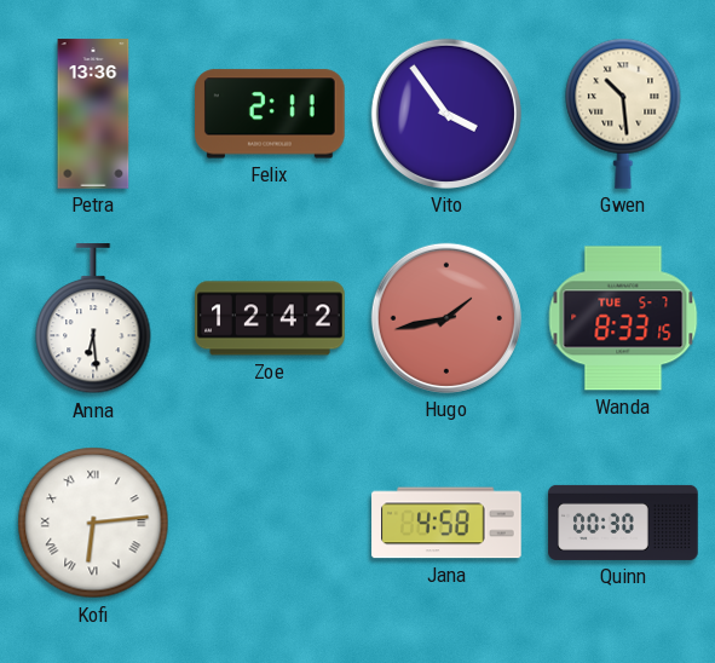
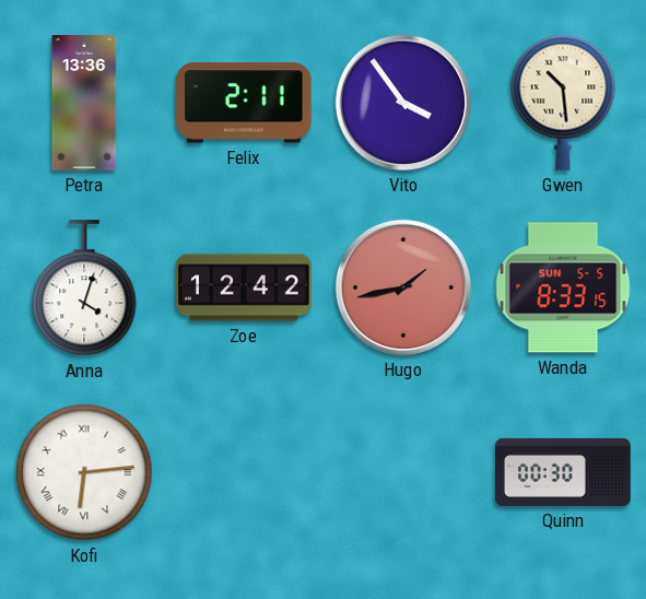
Anna: 6:29 -> 4:03 (84, 289)
Wanda date: TUE 5-7 -> SUN 5-5 (563, 287)
Jana: 4:58 -> none (446, 523)
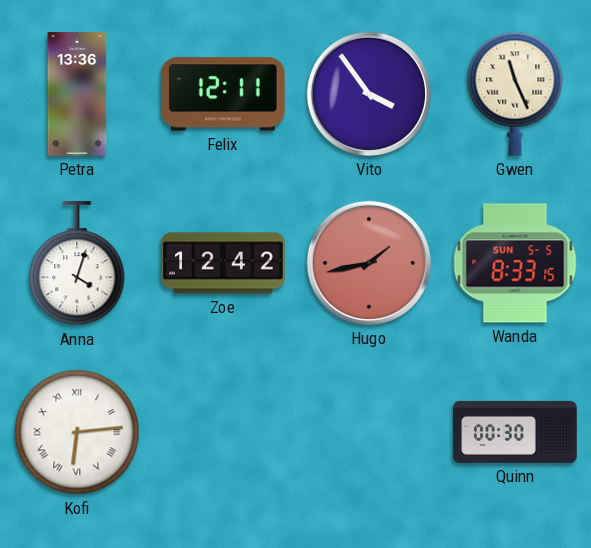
Felix: 2:11 -> 12:11 (224, 94)
Gwen: 10:29 -> 11:26 (515, 94)
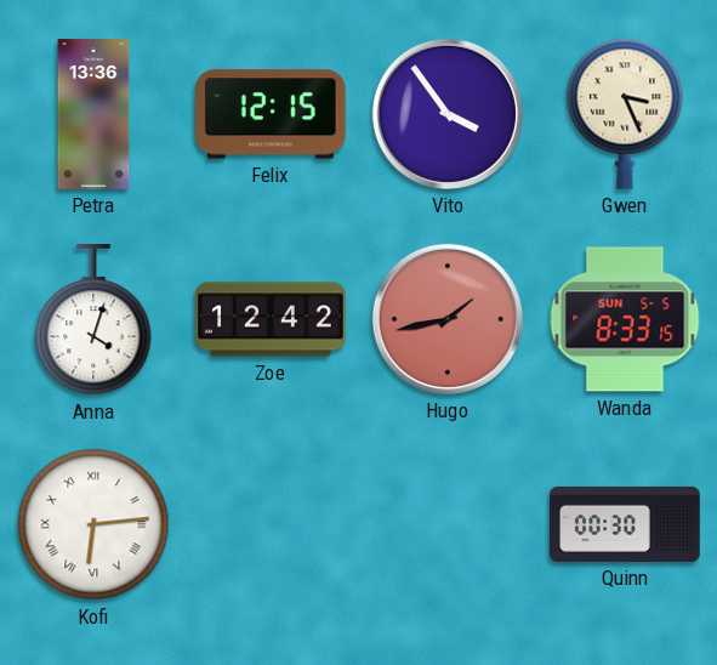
Felix: 12:11 -> 12:15 (272, 114)
Gwen: 11:26 -> 3:26 (625, 114)
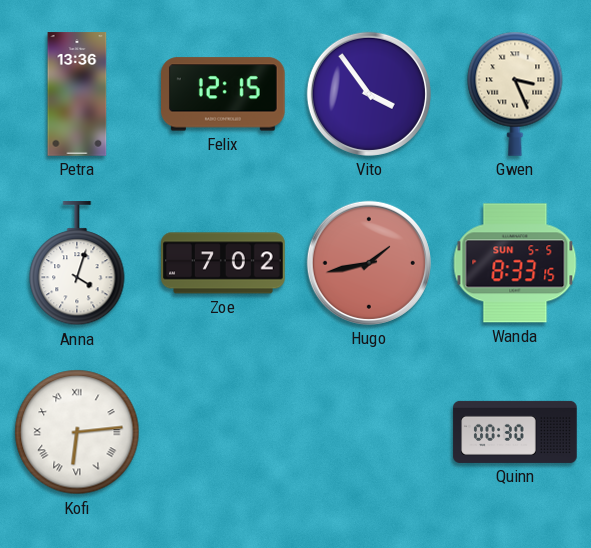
Zoe: 12:42 -> 7:02 (223, 263)
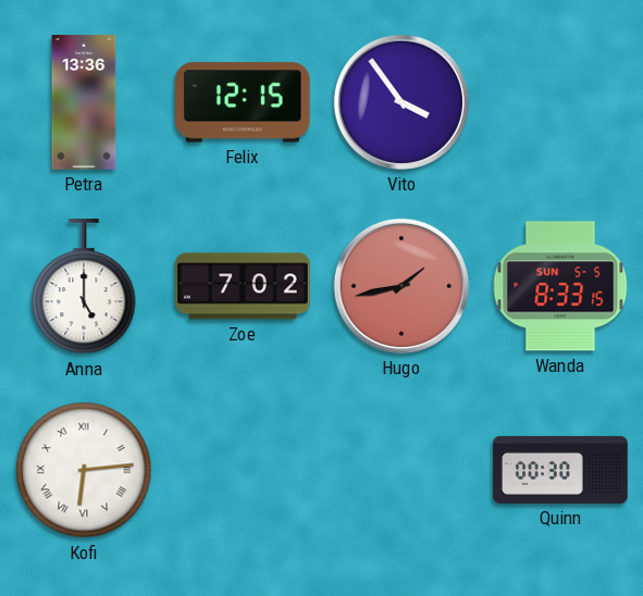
Gwen: 3:26 -> none (515, 94)
Anna: 4:03 -> 5:00 (84, 287)
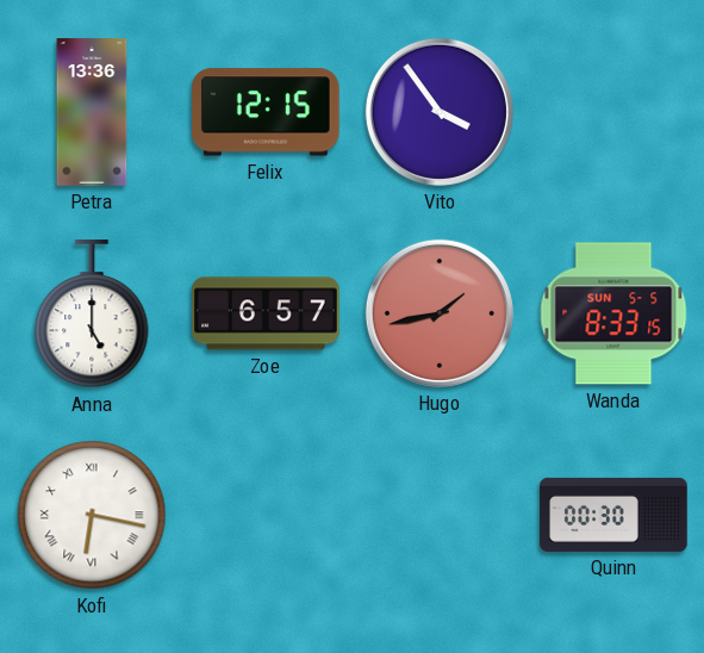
Zoe: 7:02 -> 6:57 (266, 313)
Kofi: 6:14 -> 6:17 (92, 515)
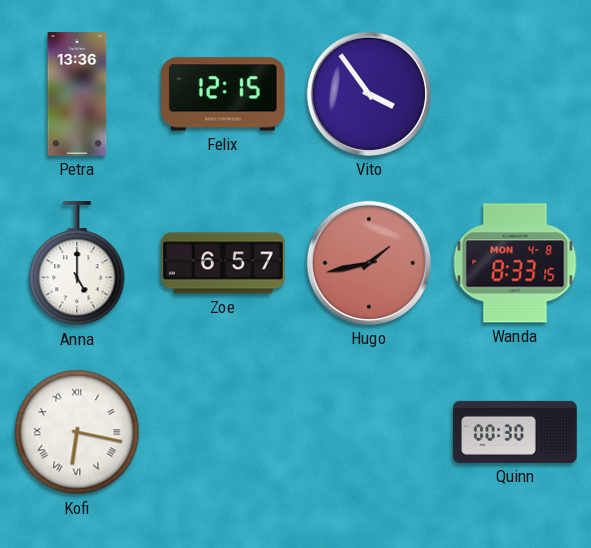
Wanda date: SUN 5-5 -> MON 4-8 (515, 263)
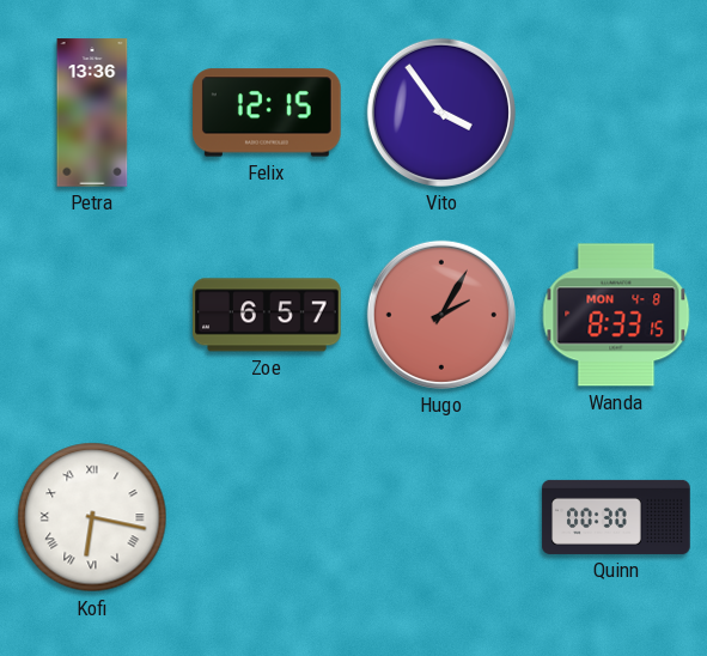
Anna: 5:00 -> none (77, 264)
Hugo: 1:43 -> 2:05 (441, 315)
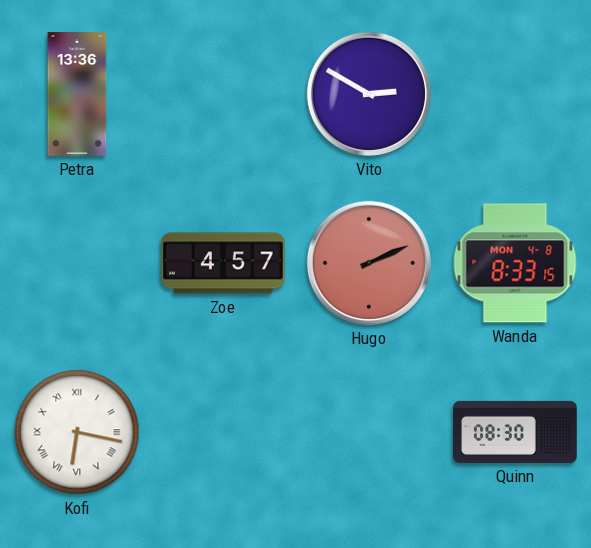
Felix: 12:15 -> none (268, 113)
Vito: 3:54 -> 2:50 (369, 94)
Zoe: 6:57 -> 4:57 (223, 263)
Hugo: 2:05 -> 2:11 (369, 263)
Quinn: 00:30 -> 08:30 (515, 432)
